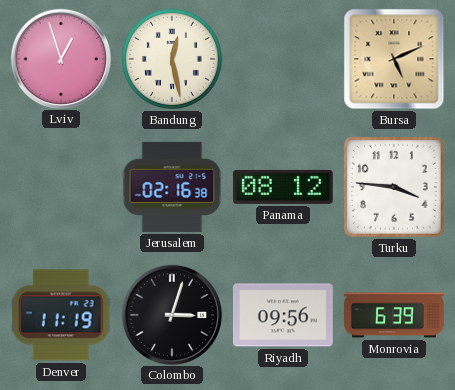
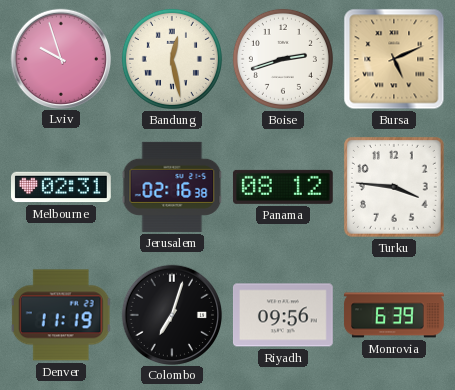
Lviv: 12:57 -> 9:57 (60, 58)
Boise: none -> 2:42 (283, 59)
Melbourne: none -> 02:31 (62, 187)
Colombo: 3:03 -> 7:03 (171, 314)
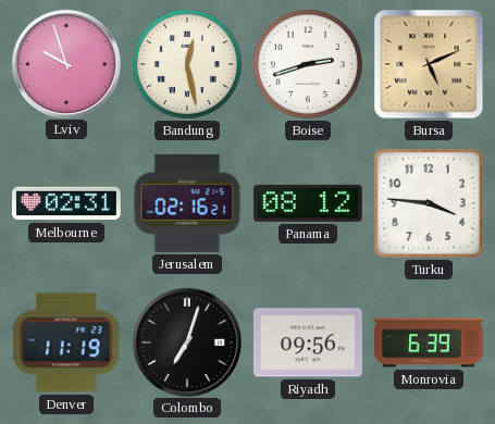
Jerusalem: 02:16:38 -> 02:16:21 (187, 203)
